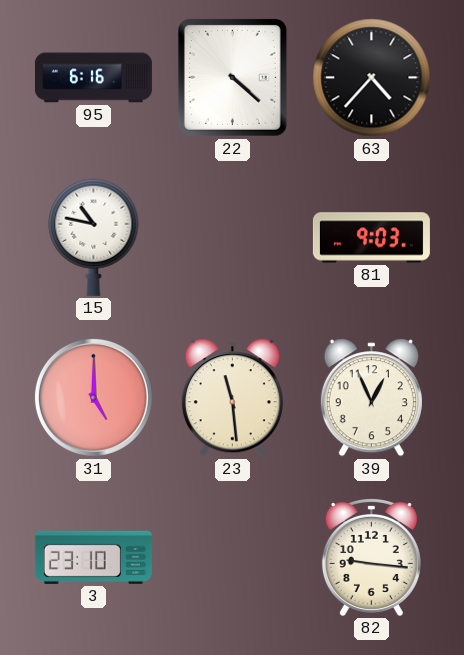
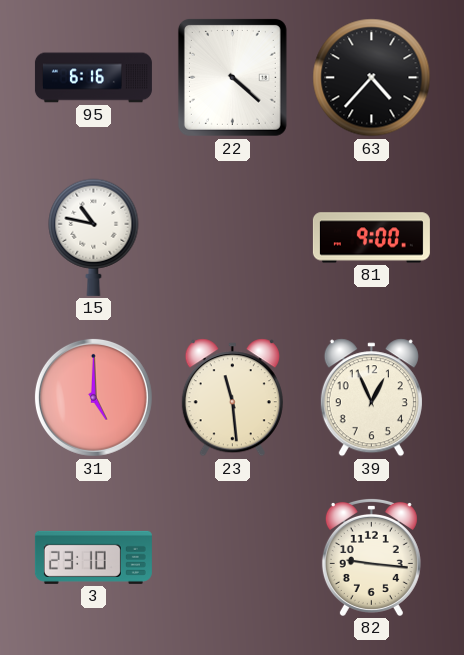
81: 9:03 -> 9:00 (371, 238)
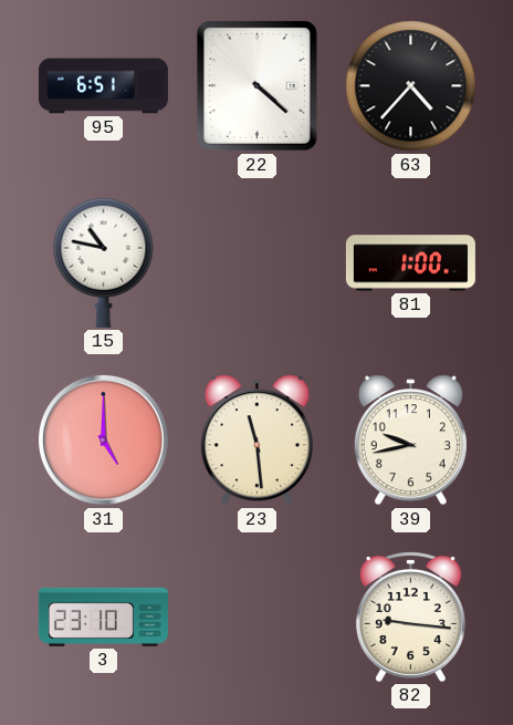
95: 6:16 -> 6:51 (103, 86)
81: 9:00 -> 1:00 (410, 263)
39: 12:56 -> 9:43 (410, 441)
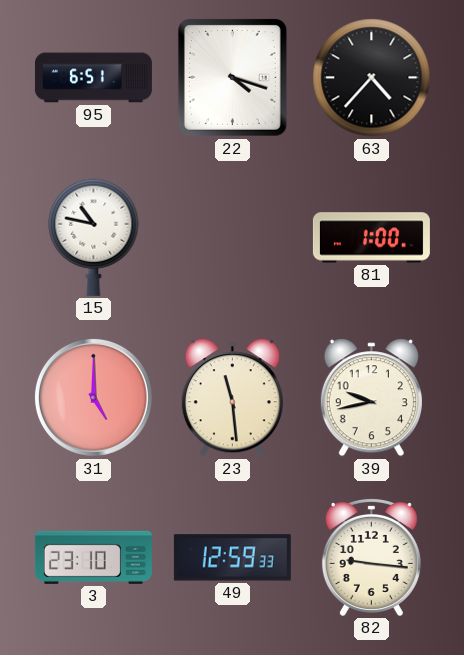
22: 4:22 -> 4:18 (232, 77)
49: none -> 12:59 (232, 558)
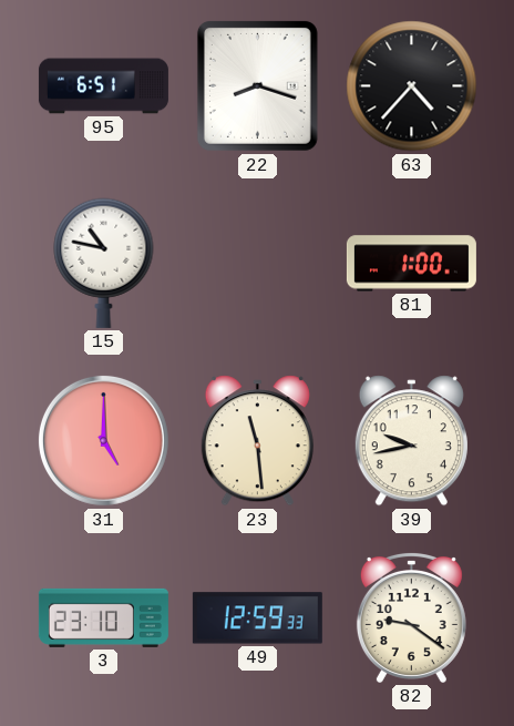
22: 4:18 -> 8:18 (257, 85)
82: 9:16 -> 9:21 (411, 617)
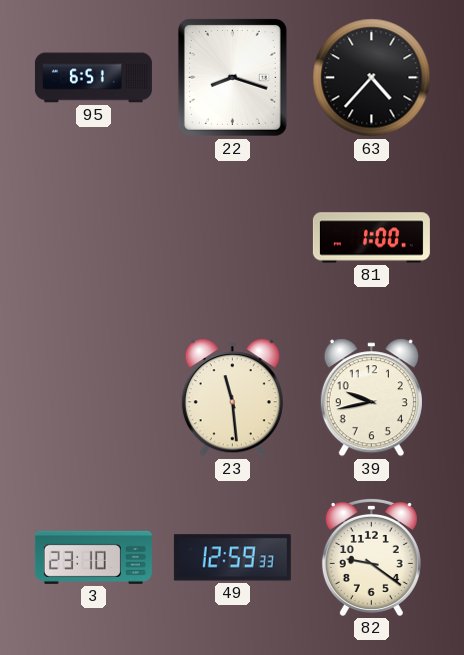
15: 10:47 -> none (104, 263)
31: 5:00 -> none (103, 440)
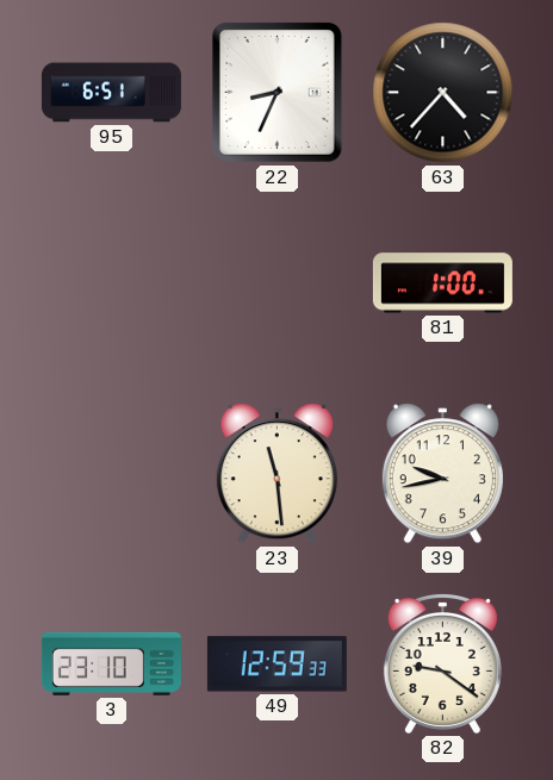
22: 8:18 -> 8:34 (276, 92)
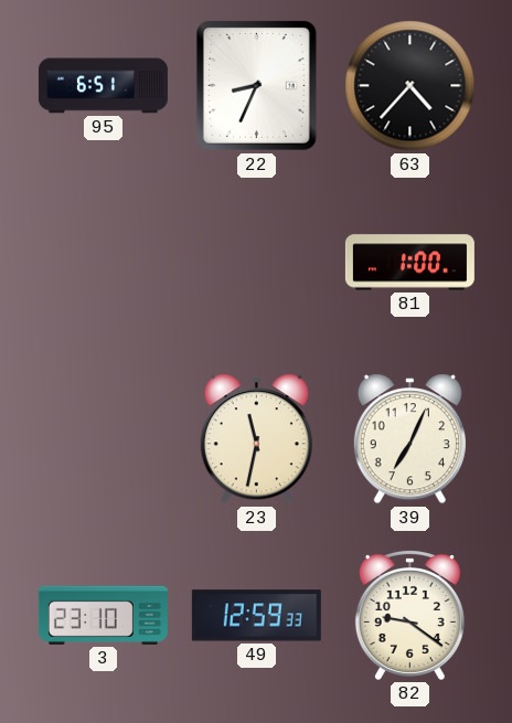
23: 11:29 -> 11:32 (256, 439)
39: 9:43 -> 7:04 (409, 439)
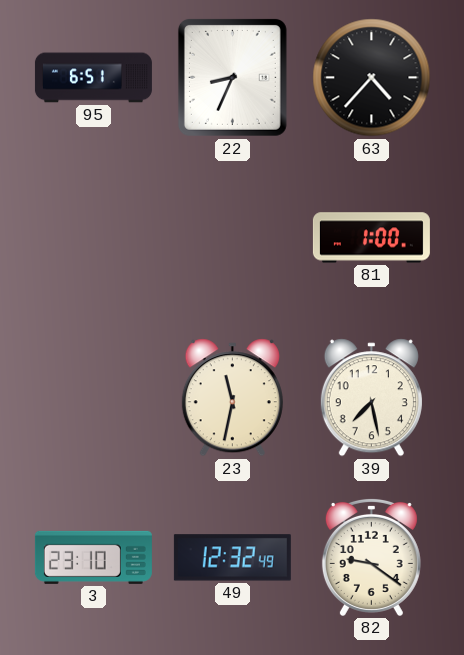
39: 7:04 -> 7:28 (371, 398)
49: 12:59 -> 12:32 (232, 558)
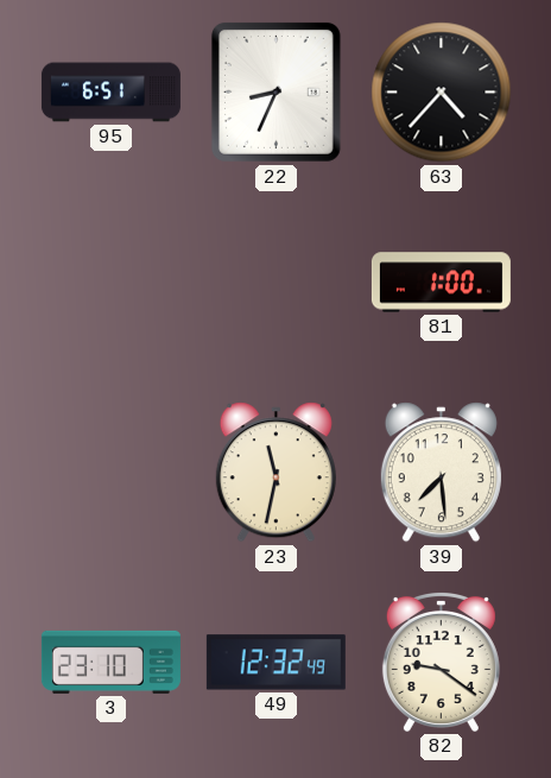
39: 7:28 -> 7:29 (441, 473)
